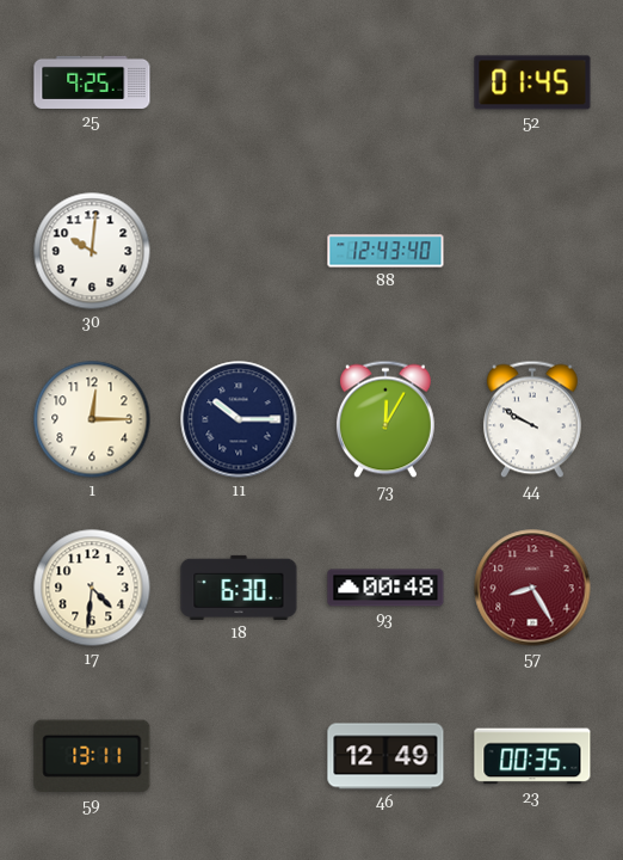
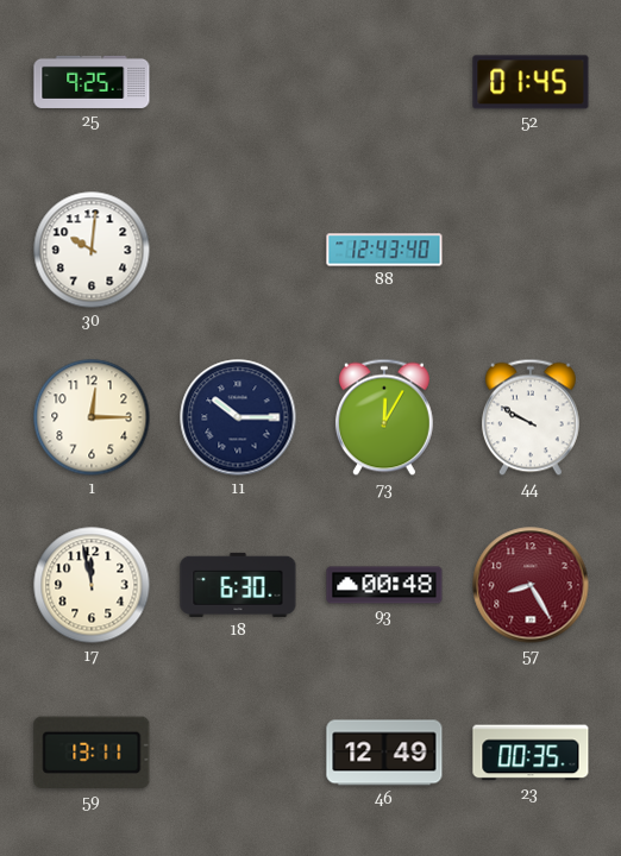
17: 4:31 -> 11:58 (92, 585)
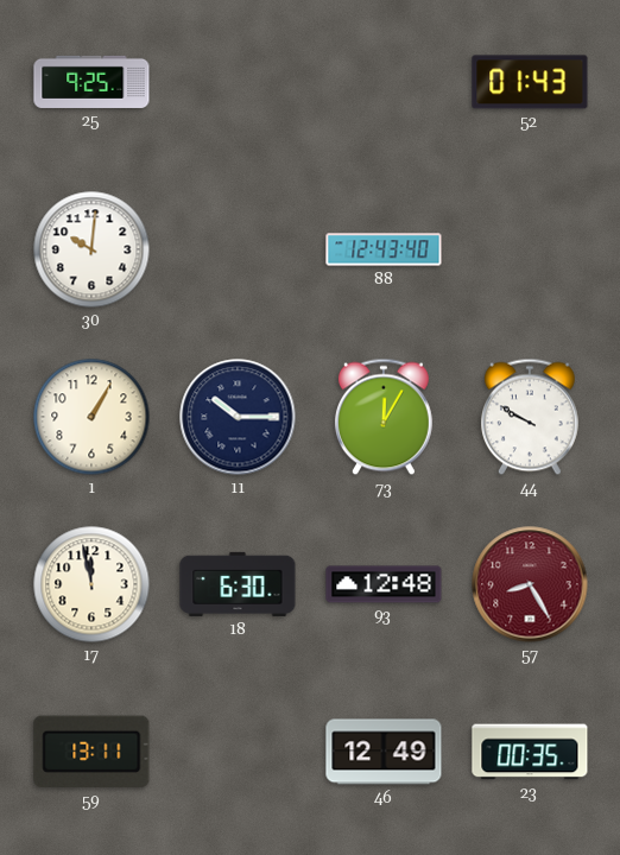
52: 01:45 -> 01:43 (530, 82)
1: 12:15 -> 1:05 (91, 417)
93: 00:48 -> 12:48 (384, 584)
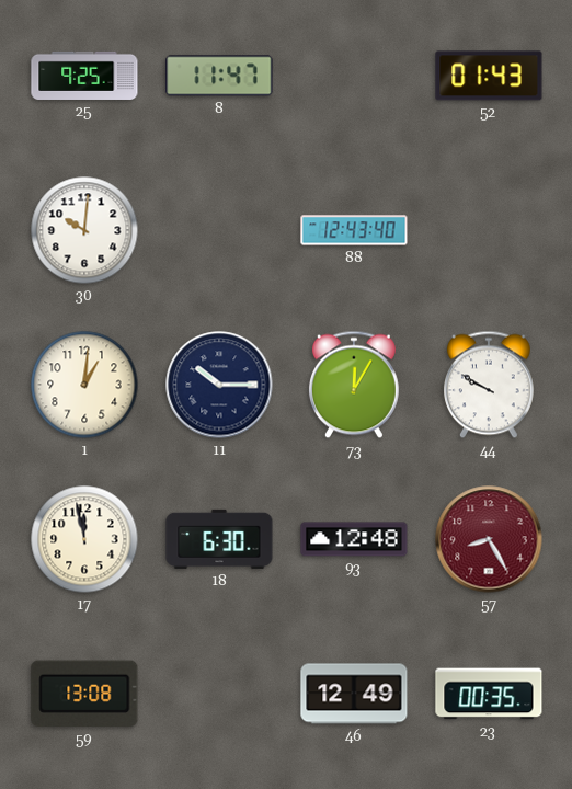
8: none -> 11:47 (219, 76)
1: 1:05 -> 1:01 (84, 385)
59: 13:11 -> 13:08 (84, 694)
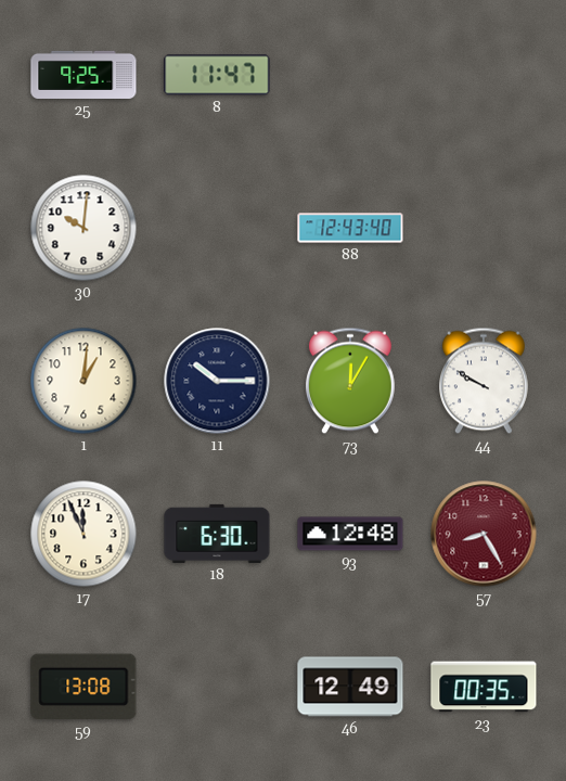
52: 01:43 -> none (489, 76)
17: 11:58 -> 11:56 (83, 534)
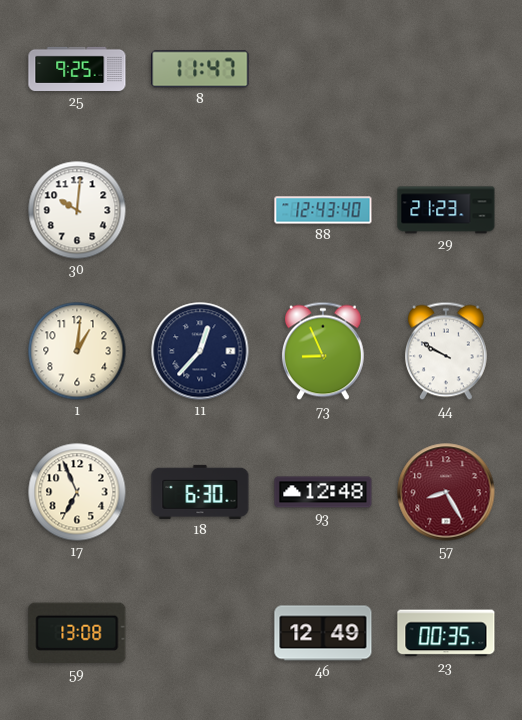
29: none -> 21:23 (446, 210)
11: 10:15 -> 12:37 (200, 351)
73: 12:05 -> 8:56 (323, 351)
17: 11:56 -> 6:56 (77, 492)
